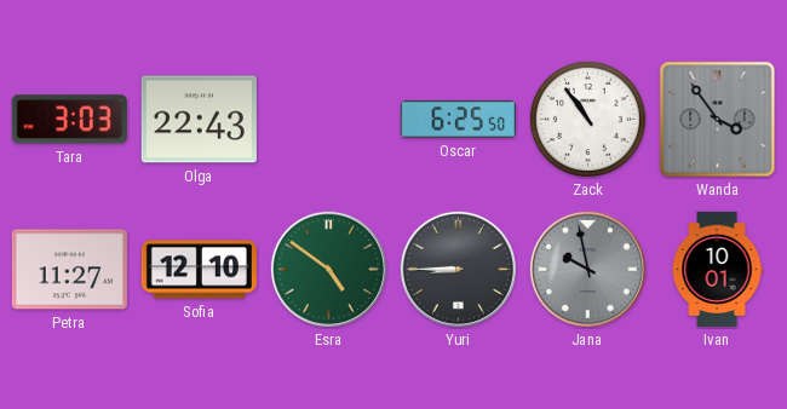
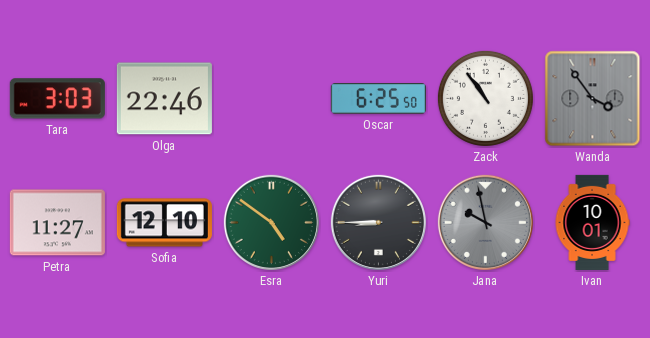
Olga: 22:43 -> 22:46 (164, 99)
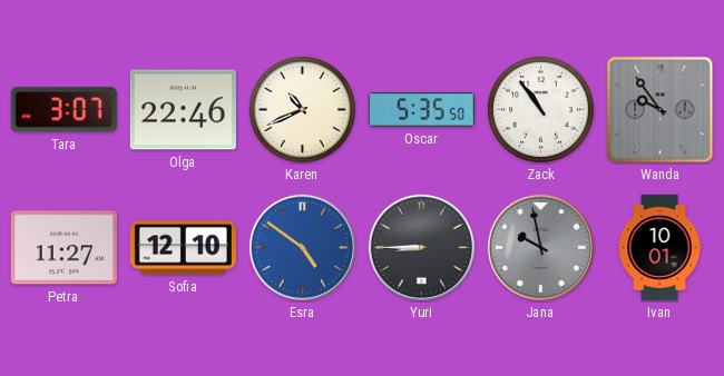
Tara: 3:03 -> 3:07 (63, 110)
Karen: none -> 10:41 (302, 109)
Oscar: 6:25 -> 5:35 (421, 110)
Wanda: 3:54 -> 9:54 (661, 110)
Esra dial: green -> blue (302, 247)
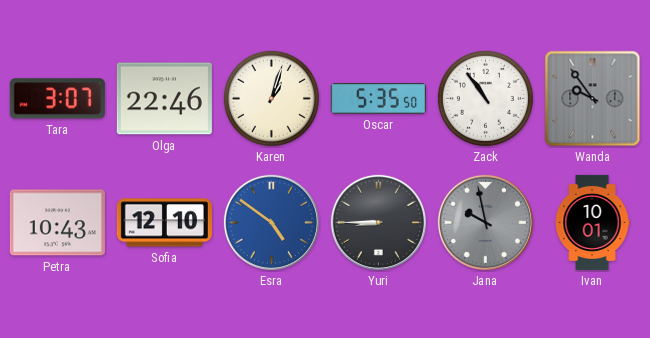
Karen: 10:41 -> 1:03 (271, 98)
Petra: 11:27 -> 10:43 (57, 223)
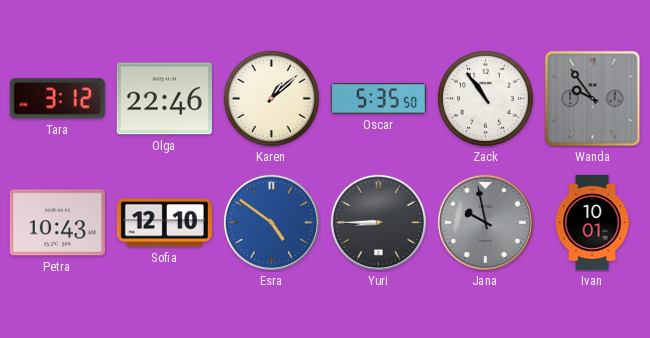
Tara: 3:07 -> 3:12 (57, 99)
Karen: 1:03 -> 1:08 (271, 98)
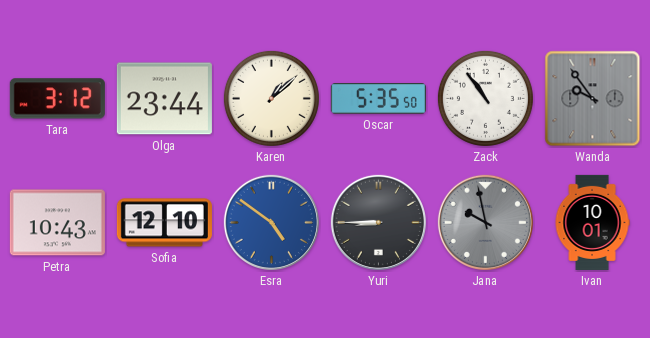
Olga: 22:46 -> 23:44 (164, 99)
